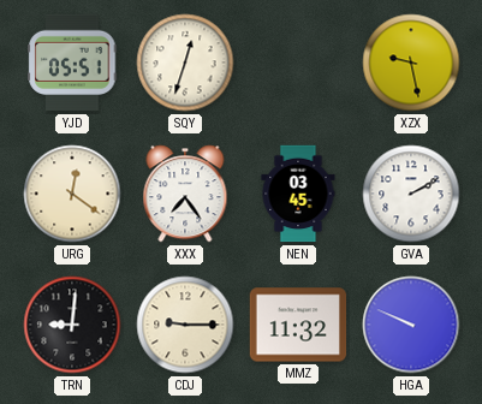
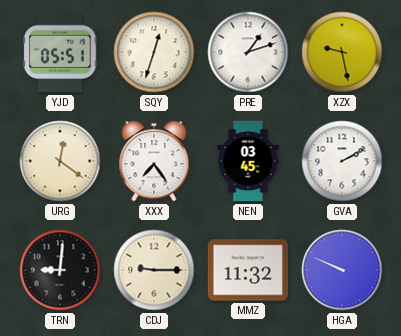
PRE: none -> 1:12 (248, 52)
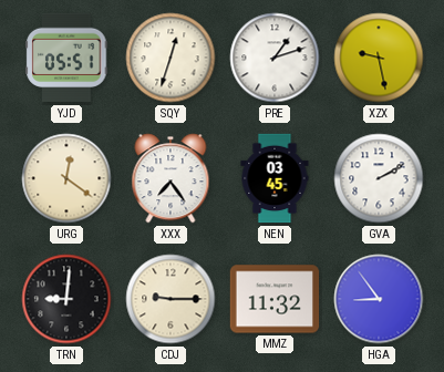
HGA: 9:49 -> 8:54 (379, 299)
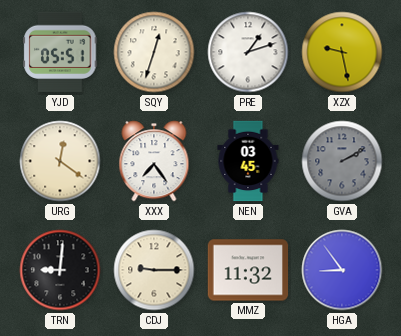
GVA dial: white -> grey (342, 161)
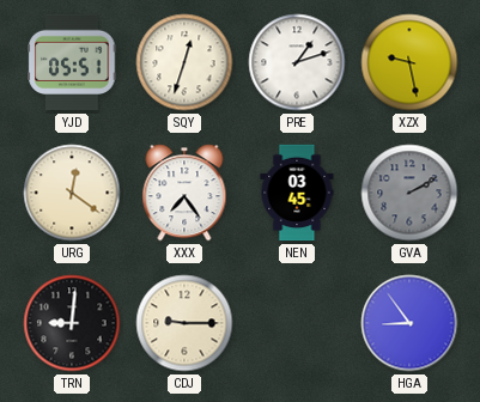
MMZ: 11:32 -> none (248, 270)
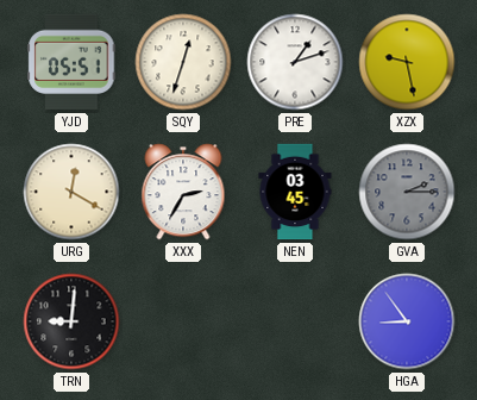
URG: 12:21 -> 12:20 (71, 192)
XXX: 7:24 -> 2:35 (183, 192)
GVA: 2:10 -> 2:15 (407, 192)
CDJ: 9:15 -> none (184, 323)
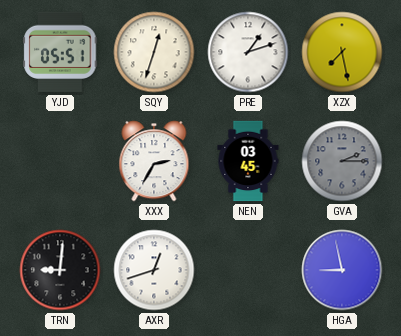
XZX: 9:28 -> 7:28 (342, 52)
URG: 12:20 -> none (71, 192)
AXR: none -> 12:42 (154, 270)
HGA: 8:54 -> 8:58 (342, 270)
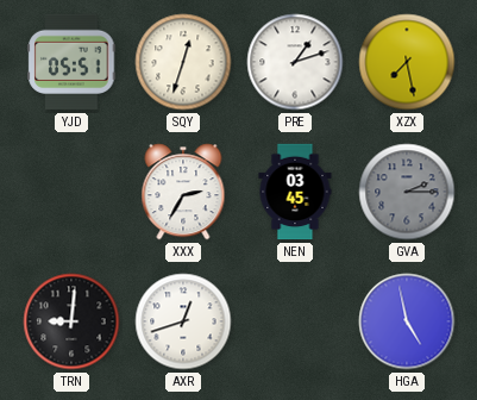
HGA: 8:58 -> 4:58 (407, 321)
